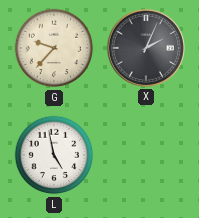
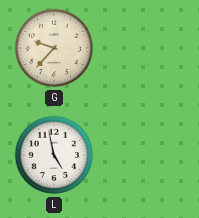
X: 2:04 -> none (146, 48)
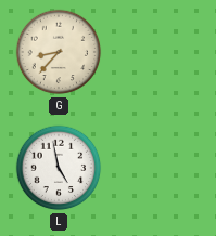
G: 9:37 -> 8:37 (59, 52)
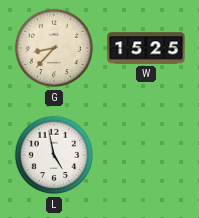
W: none -> 15:25 (146, 48)
